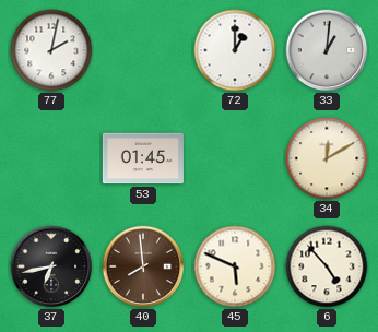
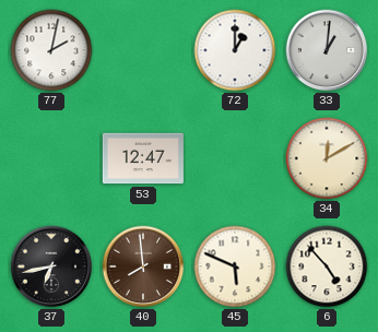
53: 01:45 -> 12:47 (143, 158)
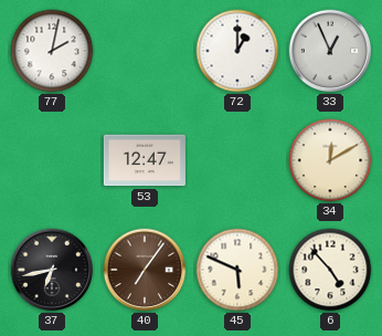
33: 1:01 -> 12:56 (330, 51)
40: 7:59 -> 7:06 (145, 270)
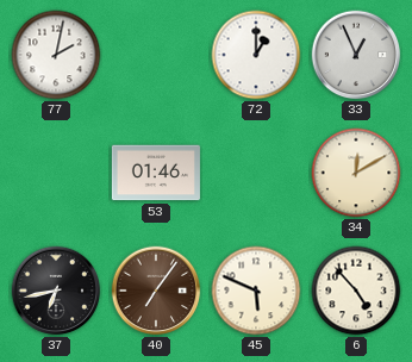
53: 12:47 -> 01:46 (156, 173)
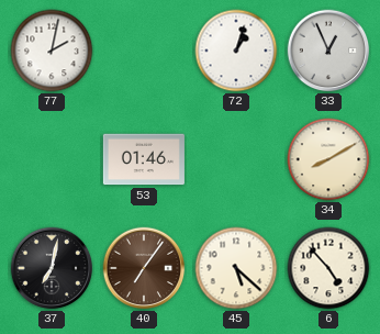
72: 1:00 -> 1:03 (236, 51)
34: 12:10 -> 8:10 (328, 159)
37: 6:43 -> 7:02 (52, 268)
45: 5:49 -> 5:22 (236, 268)
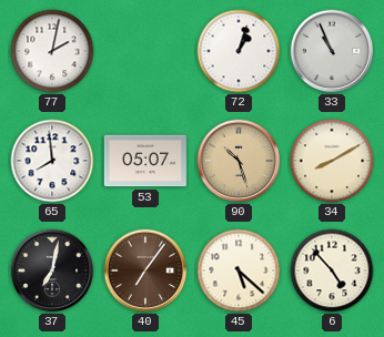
33: 12:56 -> 10:56 (332, 51)
65: none -> 7:59 (52, 161)
53: 01:46 -> 05:07 (145, 161)
90: none -> 10:27 (239, 161)
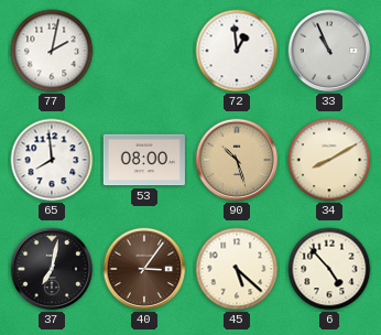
72: 1:03 -> 12:59 (237, 51)
53: 05:07 -> 08:00 (144, 160)
40: 7:06 -> 3:06 (144, 269)
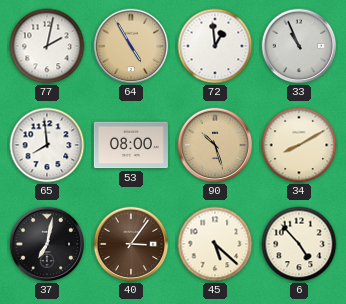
64: none -> 4:55 (131, 46)
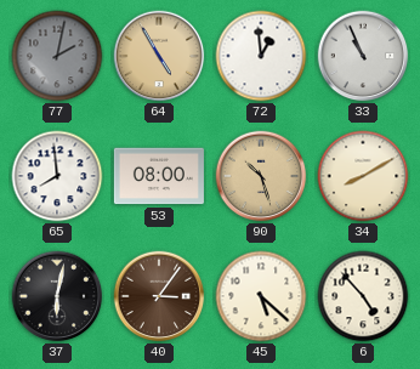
77 dial: white -> grey (57, 56)
37: 7:02 -> 6:02 (57, 296)
